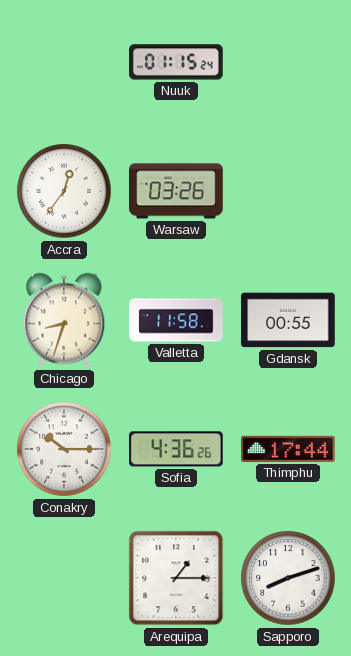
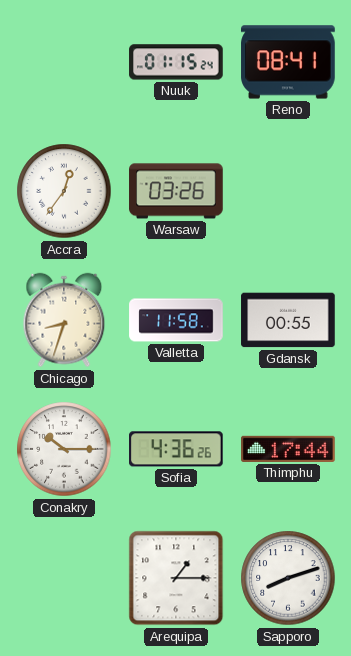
Reno: none -> 08:41 (288, 62)
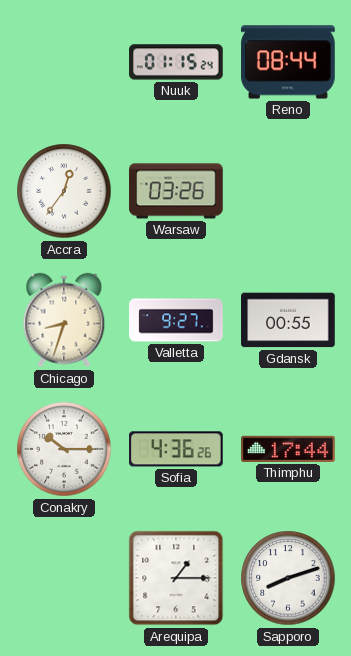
Reno: 08:41 -> 08:44 (288, 62)
Valletta: 11:58 -> 9:27 (176, 320)
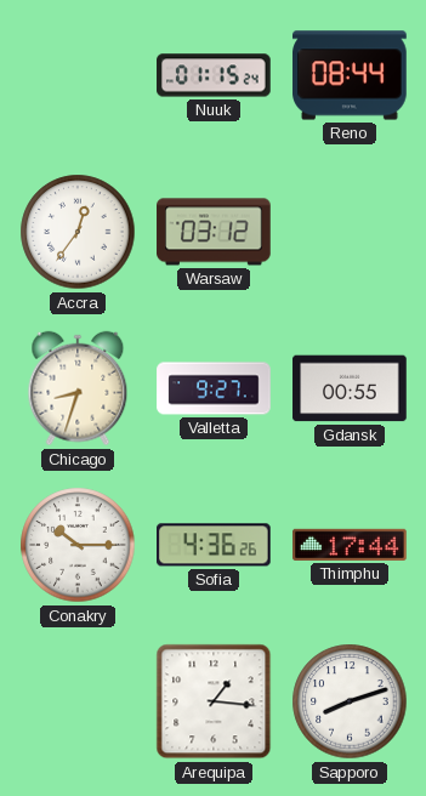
Warsaw: 03:26 -> 03:12 (214, 232)
Arequipa: 1:15 -> 1:16 (214, 701)
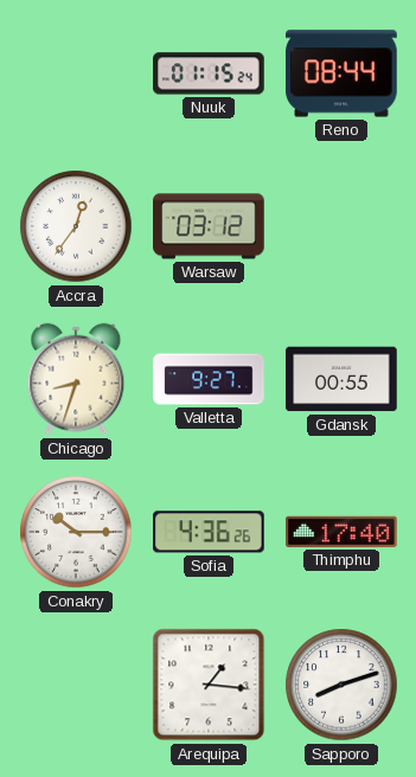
Thimphu: 17:44 -> 17:40 (341, 532)
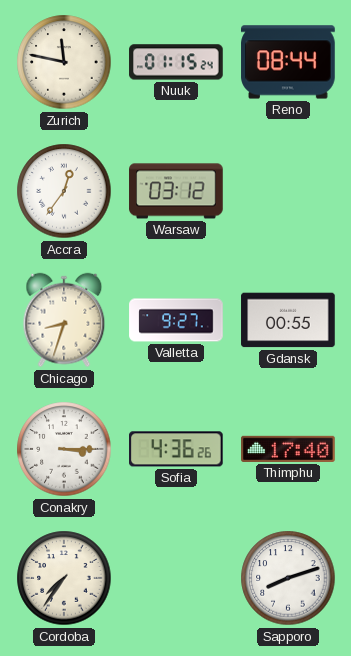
Zurich: none -> 11:47 (64, 62)
Conakry: 10:15 -> 3:15 (64, 449)
Cordoba: none -> 7:36 (64, 578)
Arequipa: 1:16 -> none (209, 685)
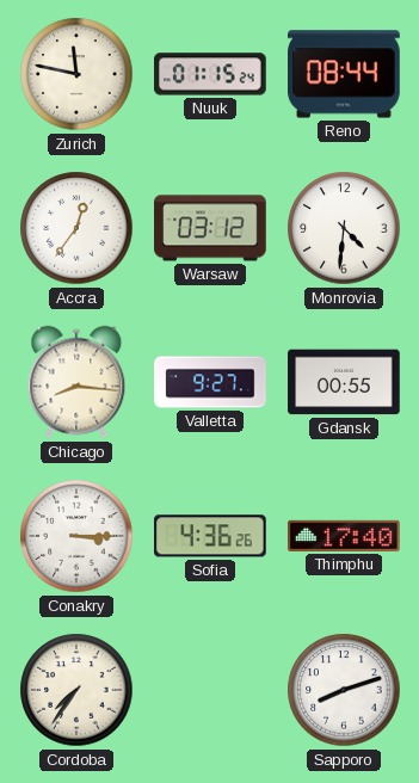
Monrovia: none -> 4:31 (344, 228)
Chicago: 8:33 -> 8:16 (76, 382)
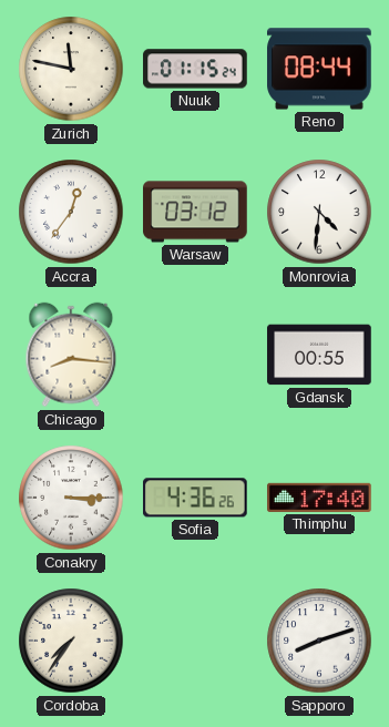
Valletta: 9:27 -> none (210, 382)
